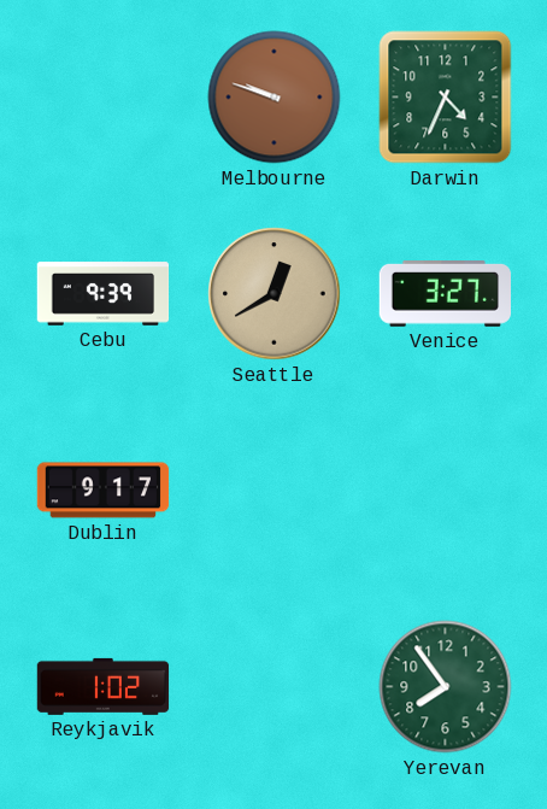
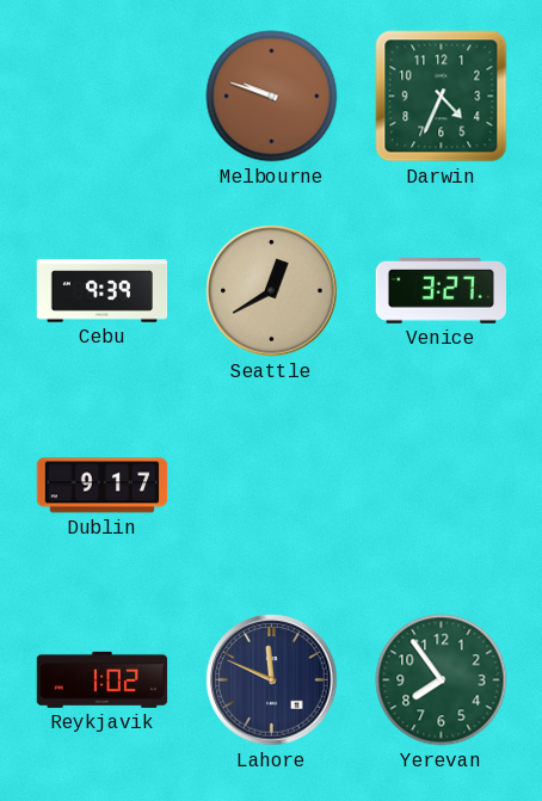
Lahore: none -> 11:49 (272, 680)
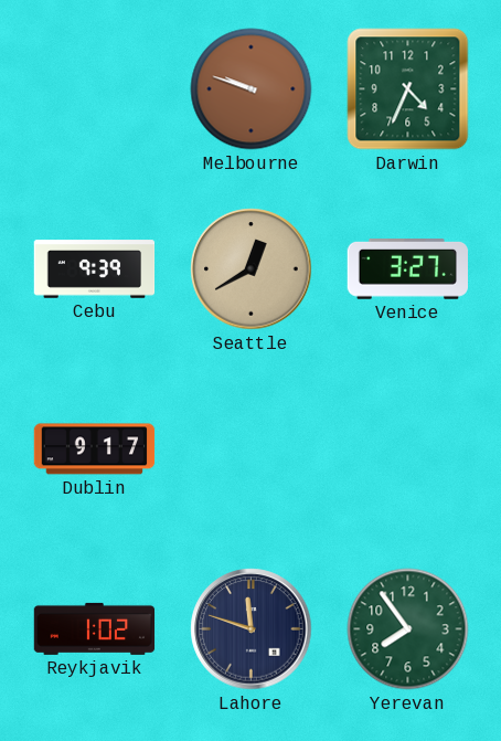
Lahore: 11:49 -> 11:48 (252, 629)
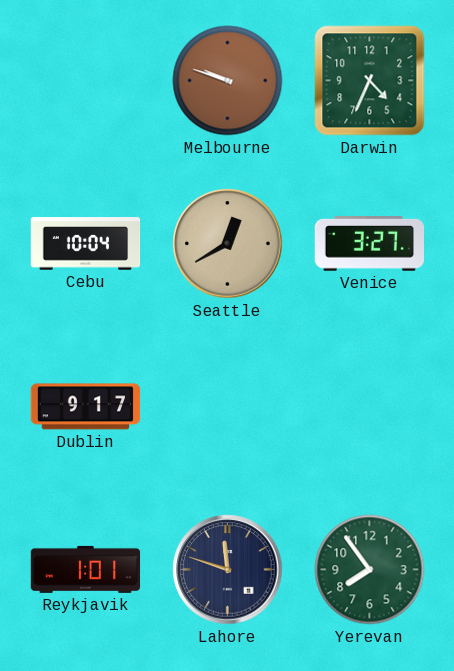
Cebu: 9:39 -> 10:04 (86, 244)
Reykjavik: 1:02 -> 1:01 (86, 569)
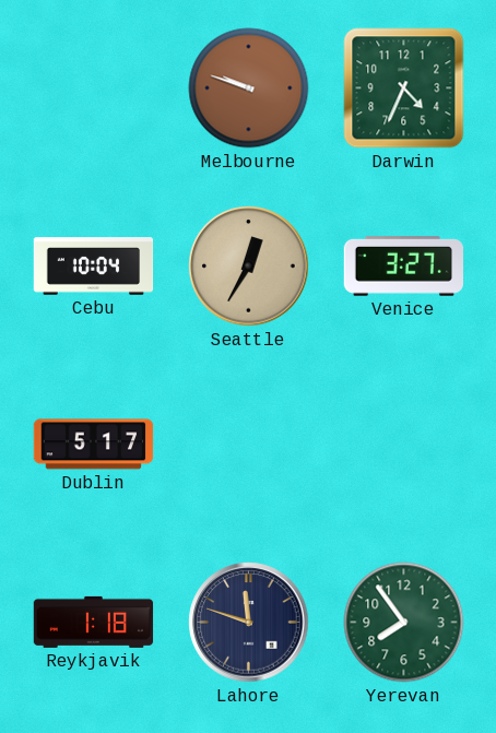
Seattle: 12:40 -> 12:35 (249, 267)
Dublin: 9:17 -> 5:17 (94, 445)
Reykjavik: 1:01 -> 1:18 (94, 622)
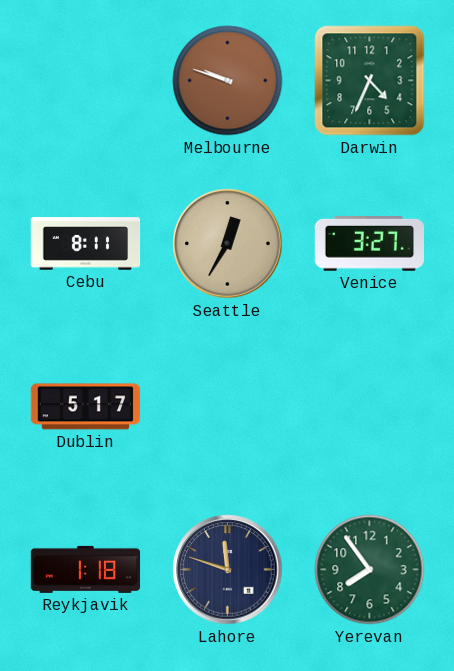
Cebu: 10:04 -> 8:11 (86, 244)
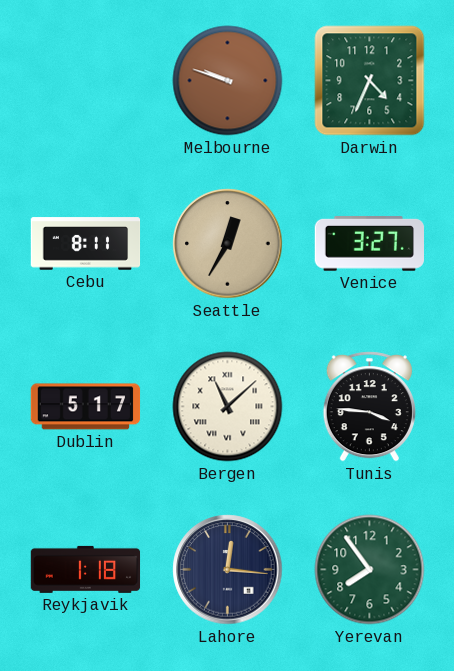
Bergen: none -> 11:08 (228, 407)
Tunis: none -> 3:46 (369, 407)
Lahore: 11:48 -> 12:16 (228, 570)
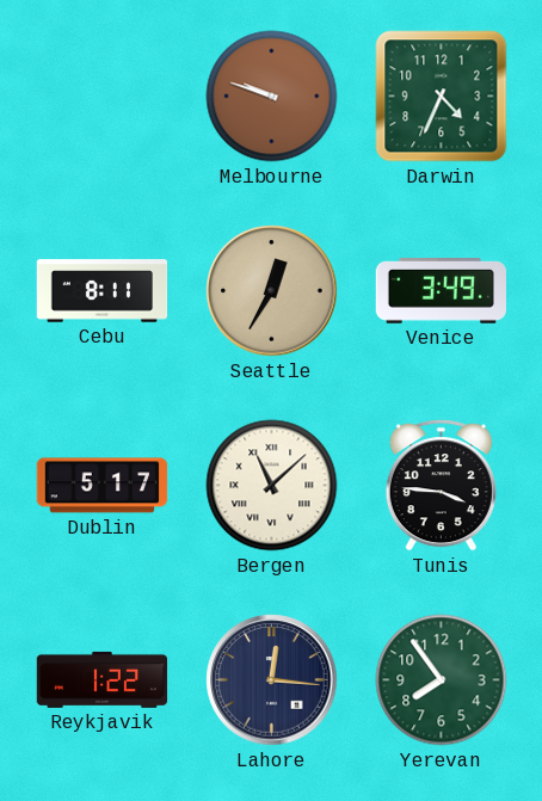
Venice: 3:27 -> 3:49 (441, 291)
Reykjavik: 1:18 -> 1:22 (103, 679)
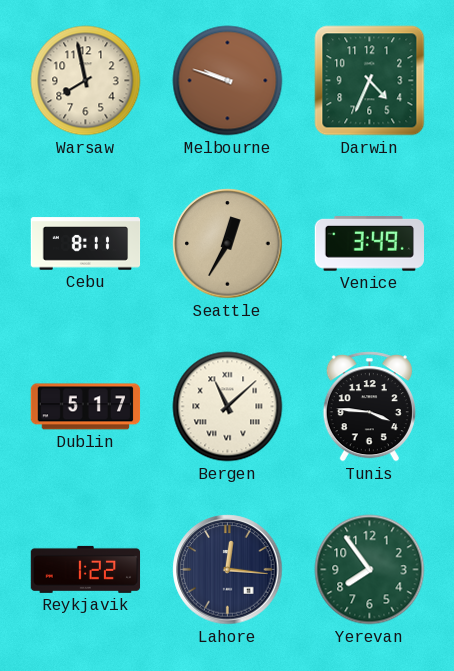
Warsaw: none -> 7:58 (86, 81)
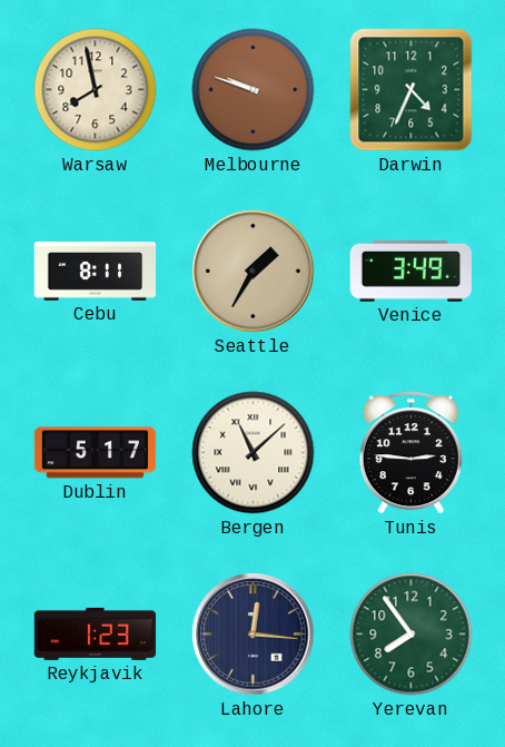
Seattle: 12:35 -> 1:35 (254, 272)
Tunis: 3:46 -> 2:46 (410, 453)
Reykjavik: 1:22 -> 1:23 (96, 633)
